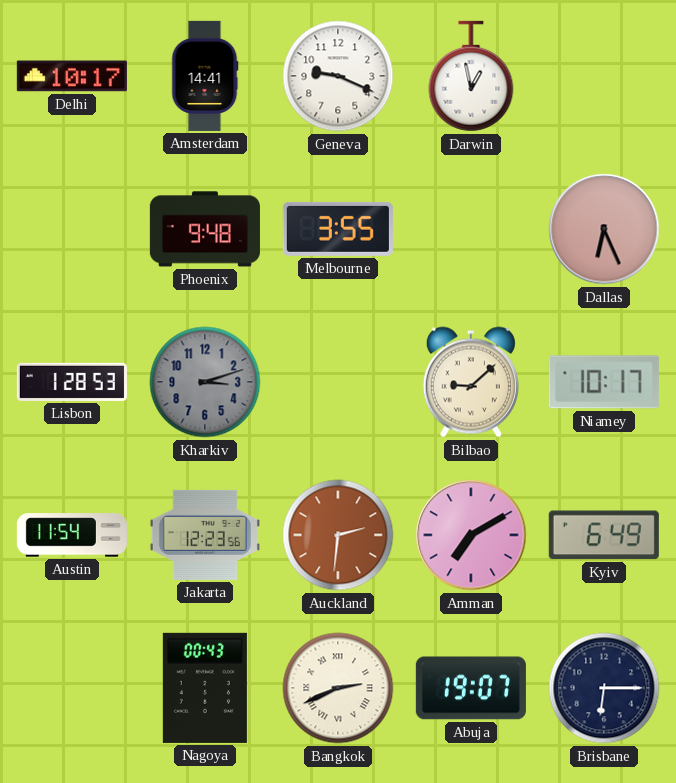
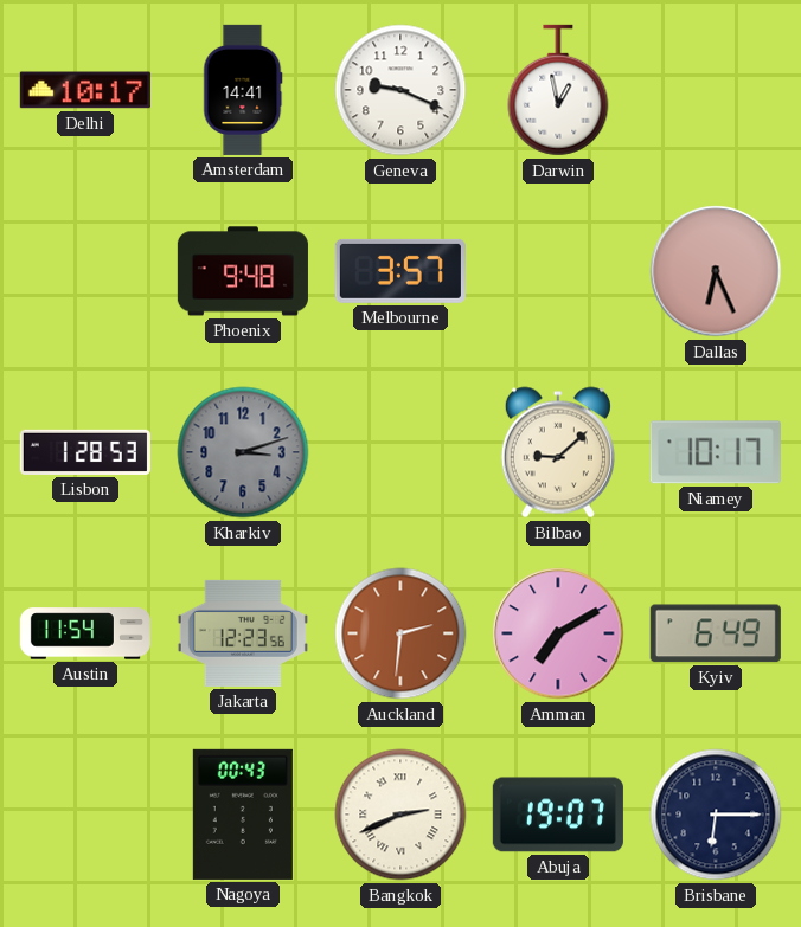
Melbourne: 3:55 -> 3:57 (400, 271)
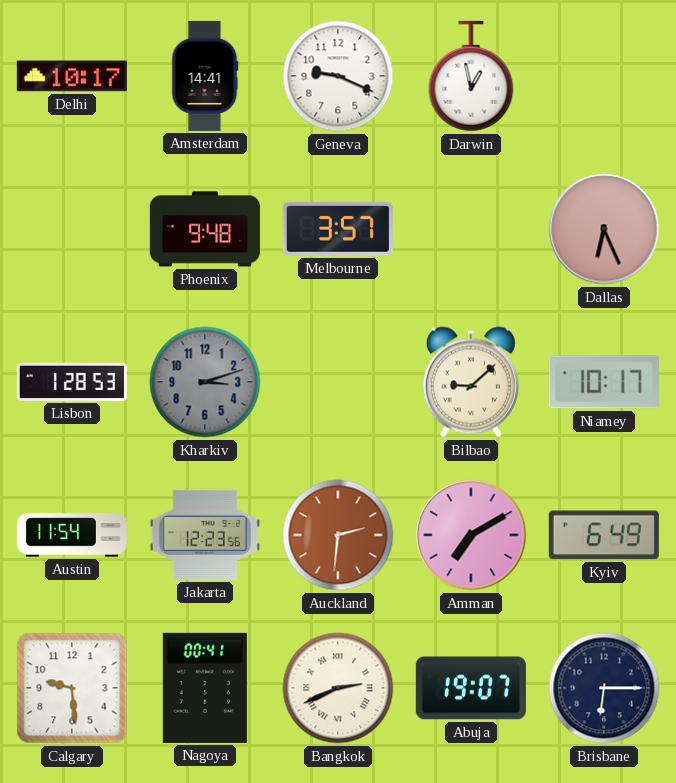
Calgary: none -> 9:29 (72, 688)
Nagoya: 00:43 -> 00:41 (205, 688)
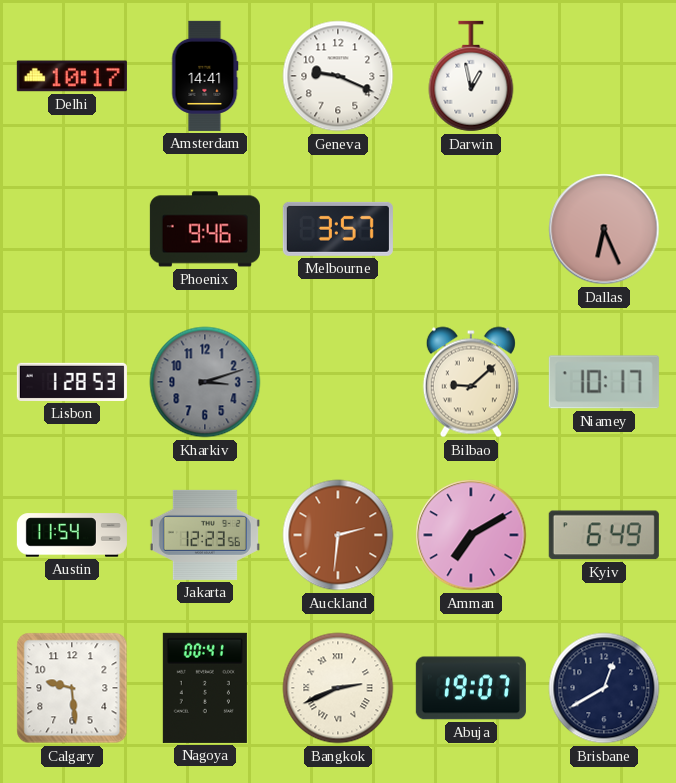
Phoenix: 9:48 -> 9:46 (205, 229)
Brisbane: 6:15 -> 12:40 (604, 688)
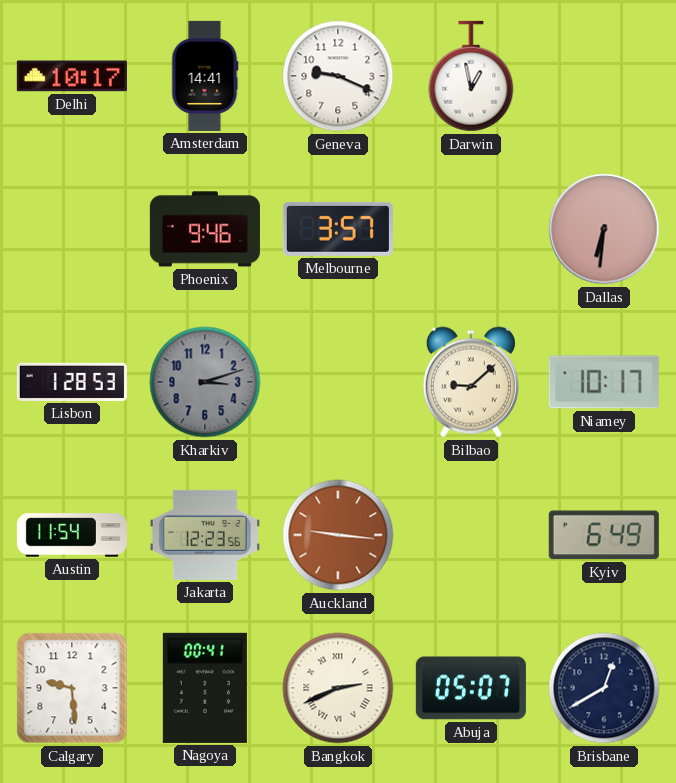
Dallas: 6:26 -> 6:31 (604, 229)
Auckland: 2:31 -> 9:16 (338, 535)
Amman: 7:10 -> none (471, 535)
Abuja: 19:07 -> 05:07 (471, 688)
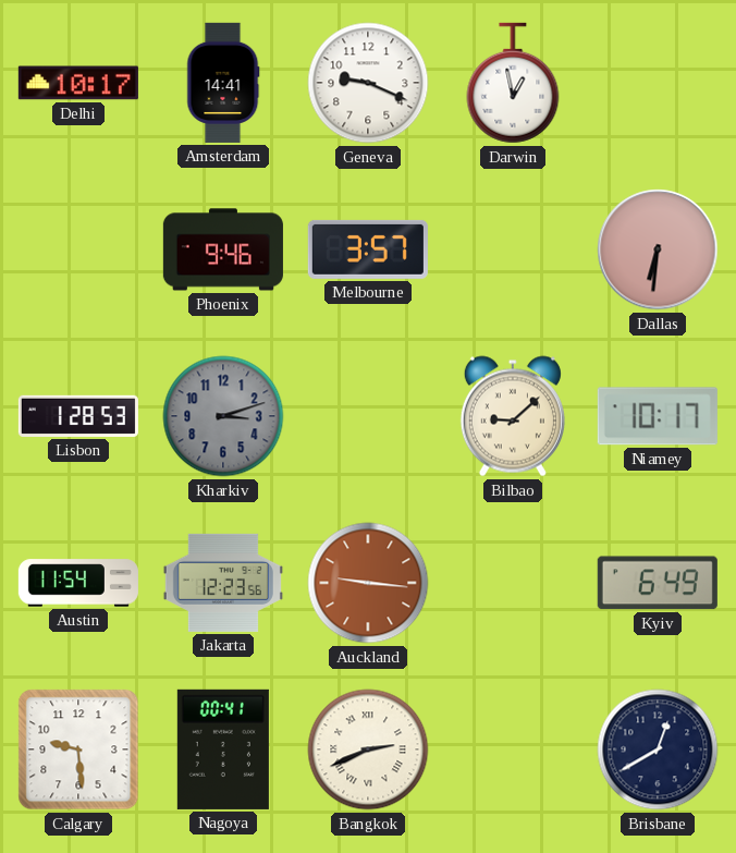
Abuja: 05:07 -> none (471, 688)
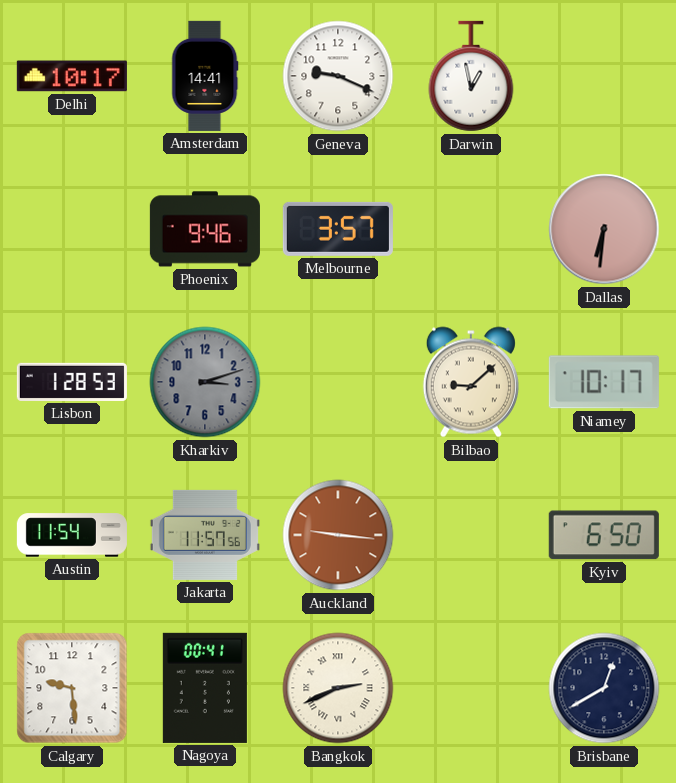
Jakarta: 12:23 -> 11:57 (205, 535)
Kyiv: 6:49 -> 6:50 (604, 535)
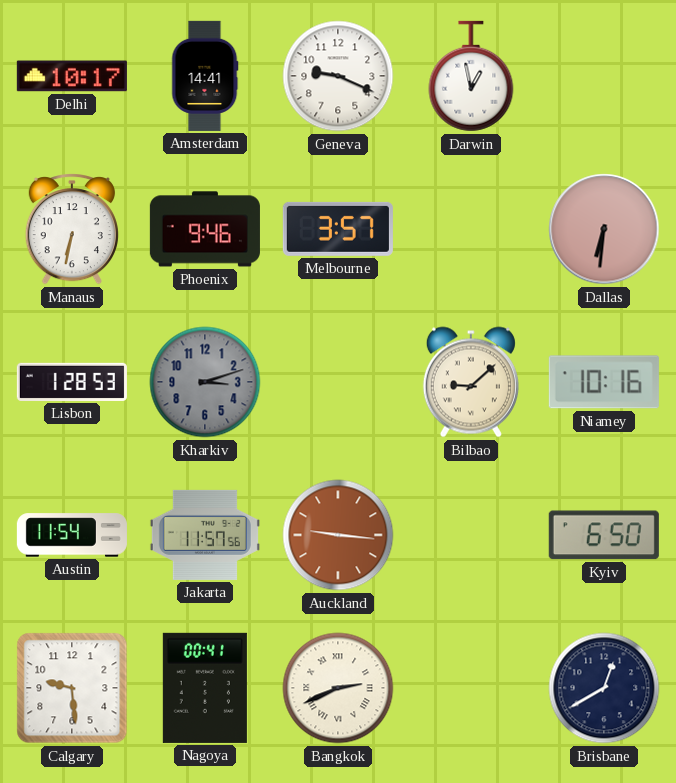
Manaus: none -> 6:32 (72, 229)
Niamey: 10:17 -> 10:16 (604, 382)
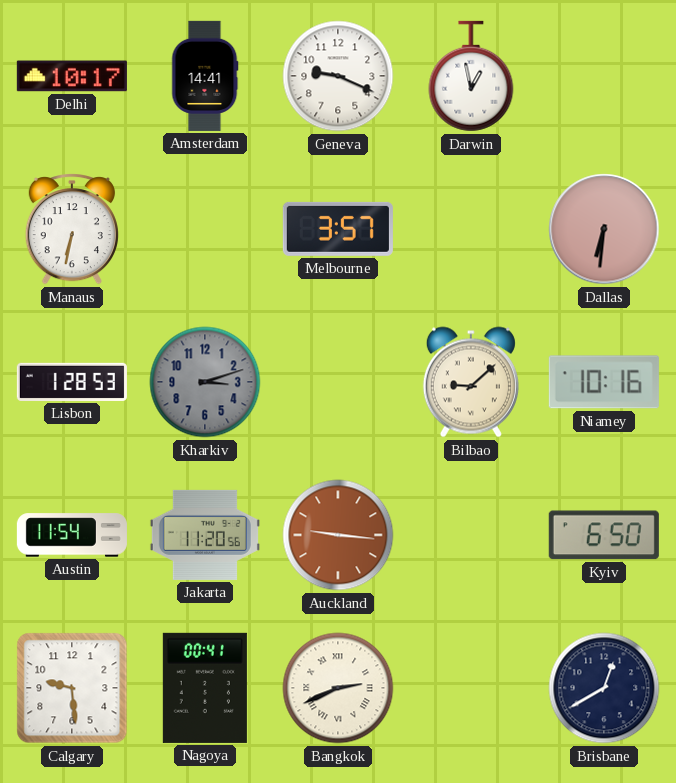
Phoenix: 9:46 -> none (205, 229)
Jakarta: 11:57 -> 11:20 (205, 535)
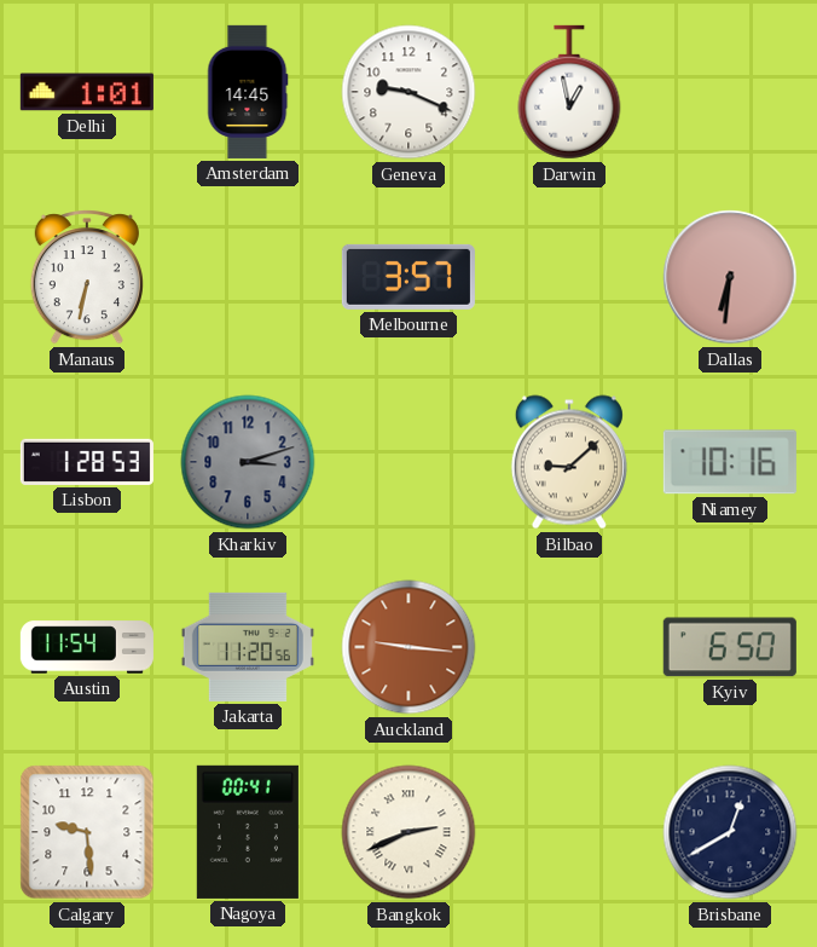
Delhi: 10:17 -> 1:01 (87, 92)
Amsterdam: 14:41 -> 14:45 (248, 92)
